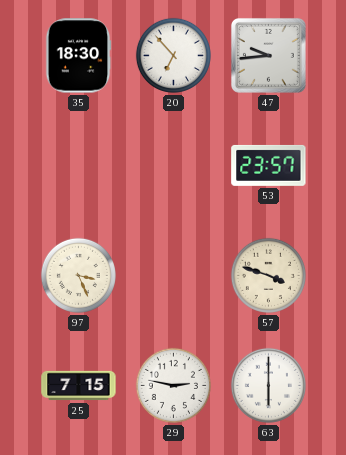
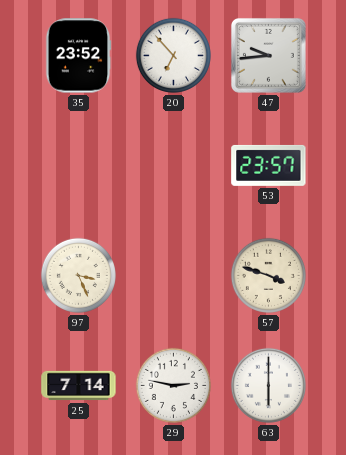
35: 18:30 -> 23:52 (78, 56)
25: 7:15 -> 7:14 (79, 386)
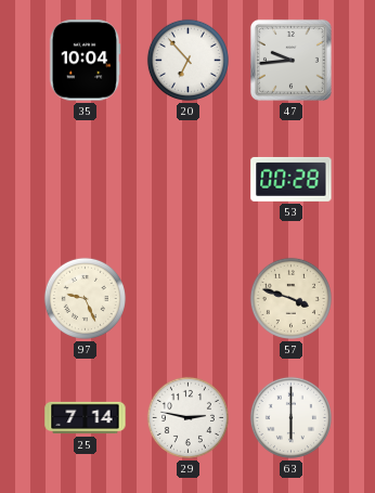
35: 23:52 -> 10:04 (85, 61)
53: 23:57 -> 00:28 (292, 179)
97: 3:26 -> 9:26 (85, 298)
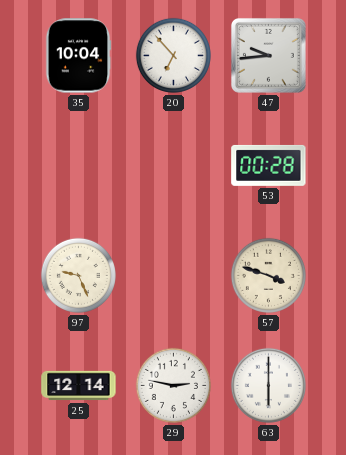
25: 7:14 -> 12:14 (79, 386)
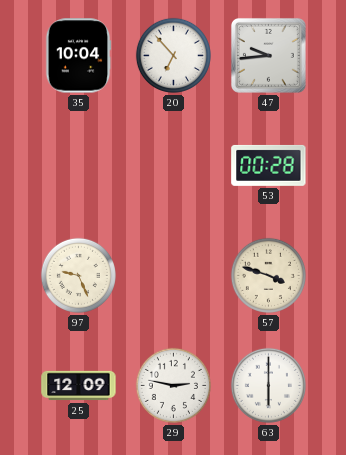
25: 12:14 -> 12:09 (79, 386)
